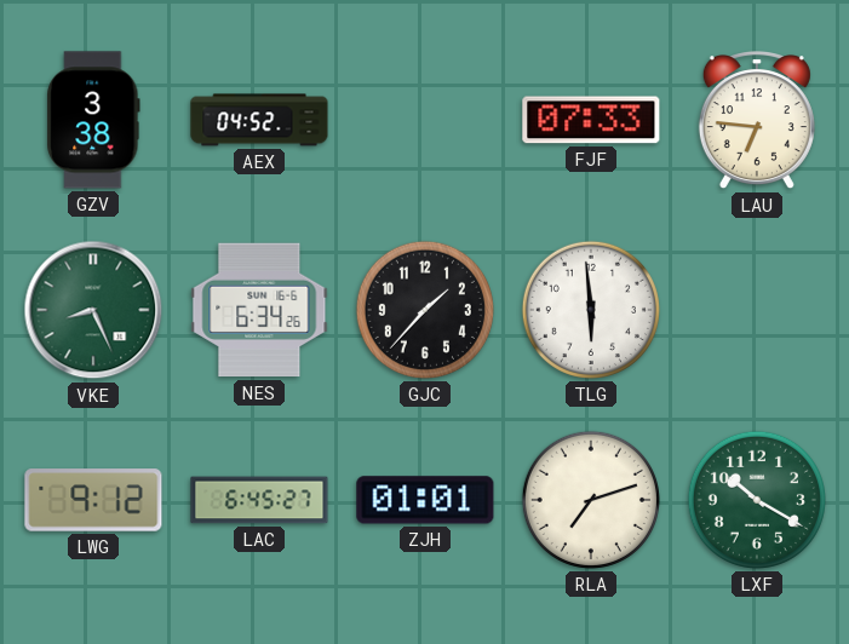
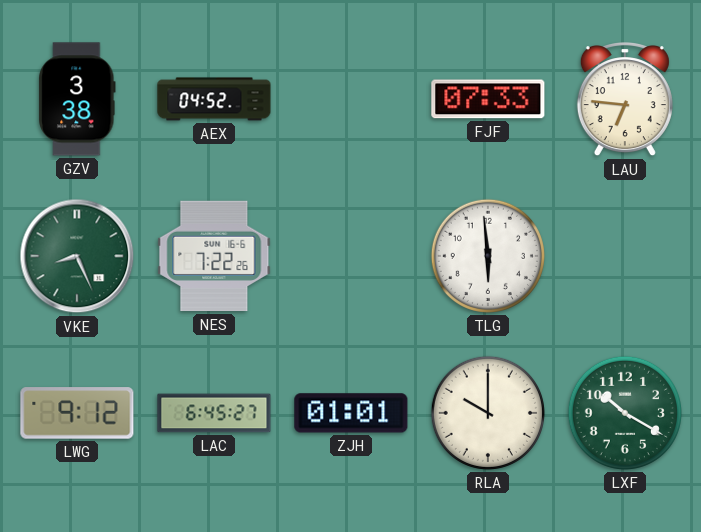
NES: 6:34 -> 7:22 (214, 256)
GJC: 1:37 -> none (425, 310)
RLA: 7:12 -> 10:00 (488, 413)
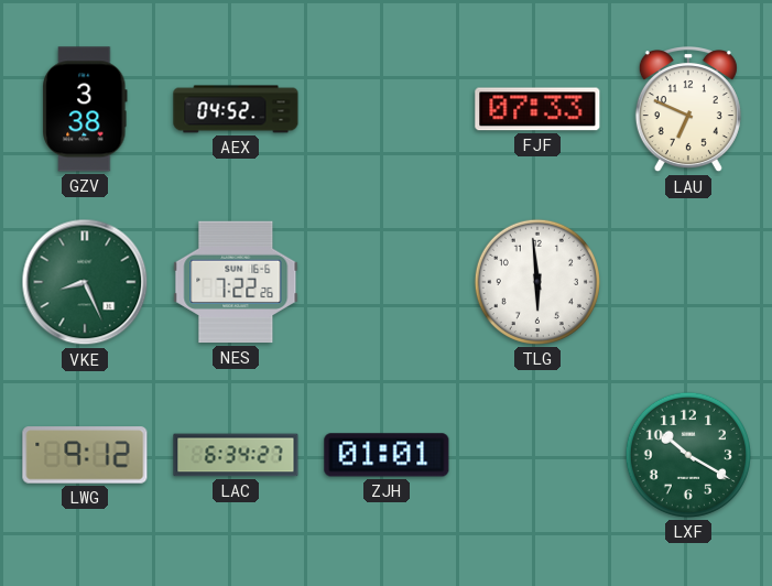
LAU: 6:46 -> 6:49 (688, 110)
LAC: 6:45 -> 6:34 (236, 455)
RLA: 10:00 -> none (488, 413)
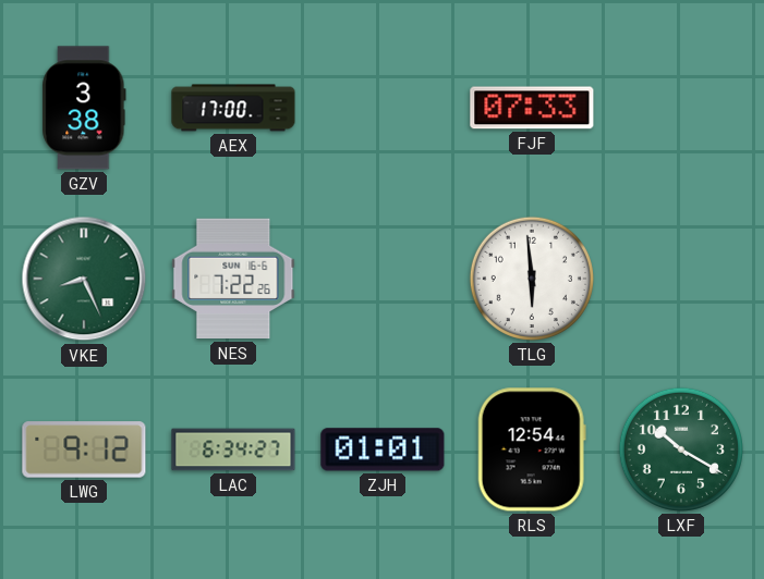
AEX: 04:52 -> 17:00 (233, 108)
LAU: 6:49 -> none (688, 110)
RLS: none -> 12:54 (532, 449)
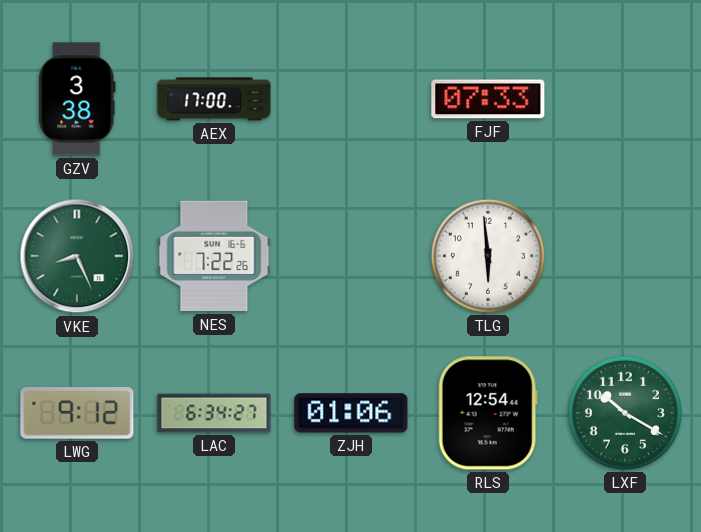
ZJH: 01:01 -> 01:06 (351, 413)
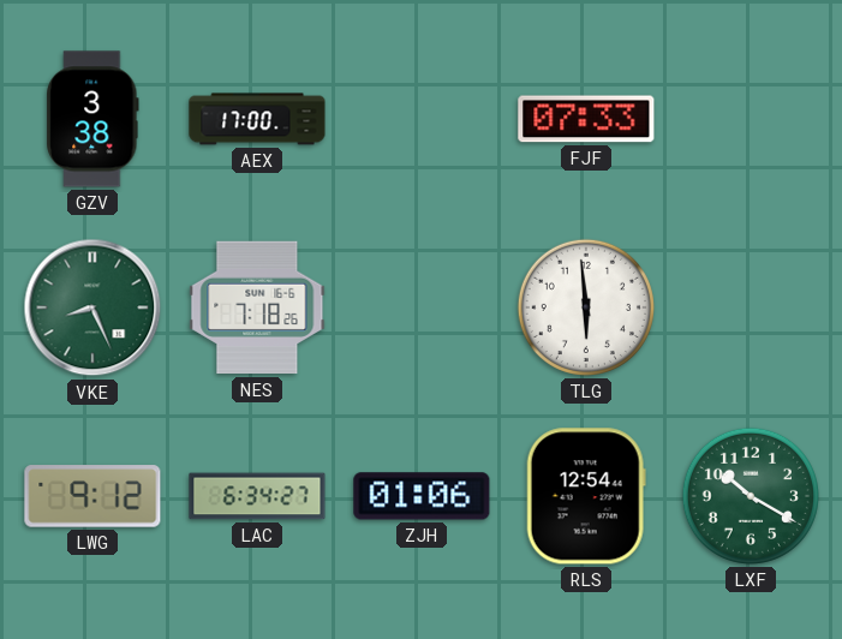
NES: 7:22 -> 7:18 (257, 307)
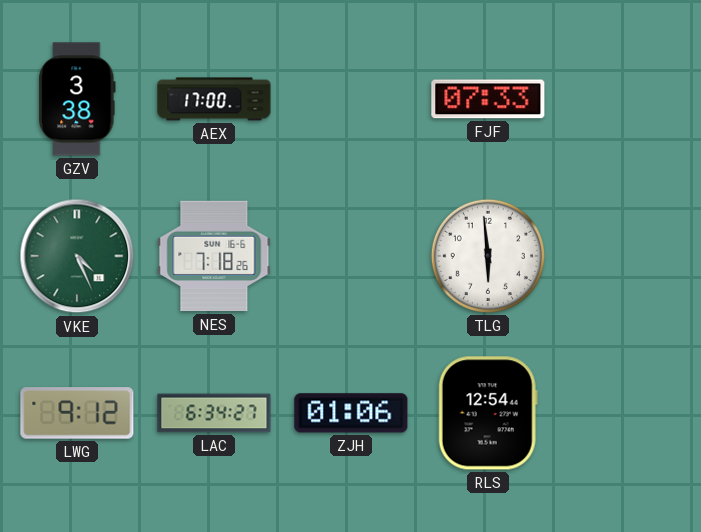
VKE: 8:26 -> 4:26 (77, 256)
LXF: 10:20 -> none (751, 496)
